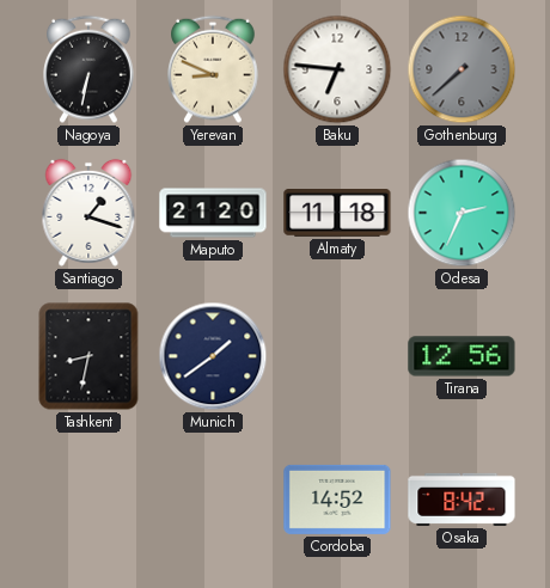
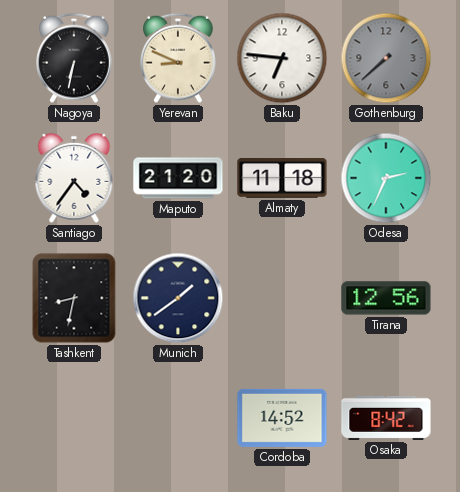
Santiago: 1:18 -> 4:36 (74, 178)
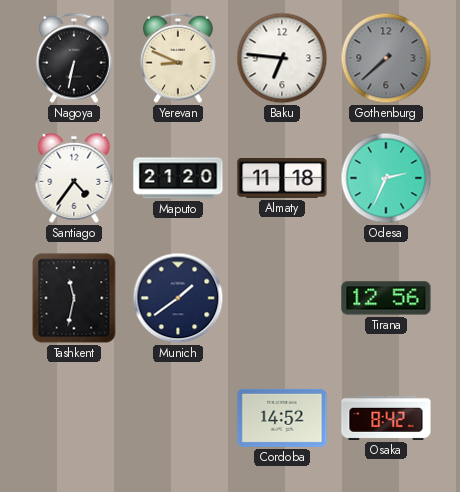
Tashkent: 8:32 -> 11:32 (74, 298)
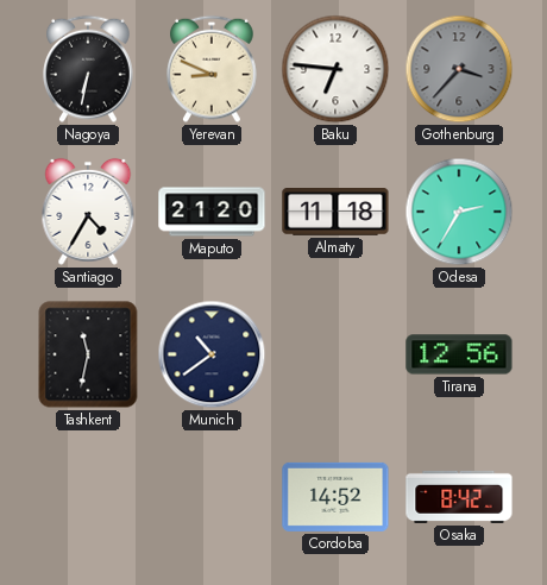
Gothenburg: 7:38 -> 3:37 (459, 69)
Santiago: 4:36 -> 4:35 (88, 212)
Odesa: 2:34 -> 2:35 (459, 212)
Munich: 1:39 -> 10:39 (212, 354)
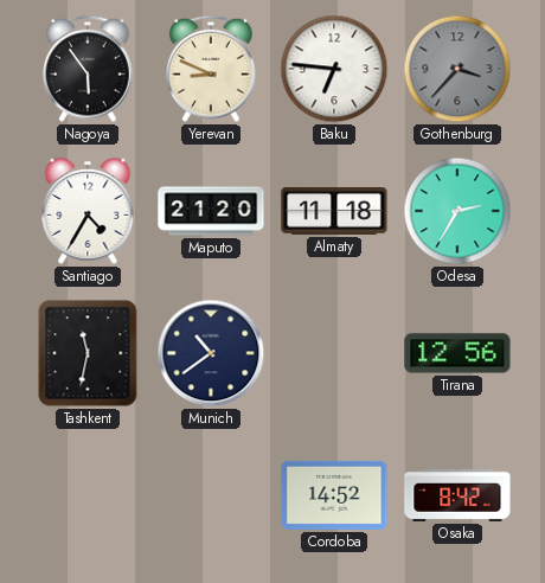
Nagoya: 6:32 -> 5:54 (89, 69)
